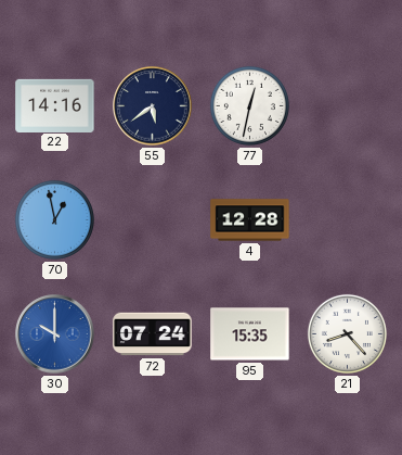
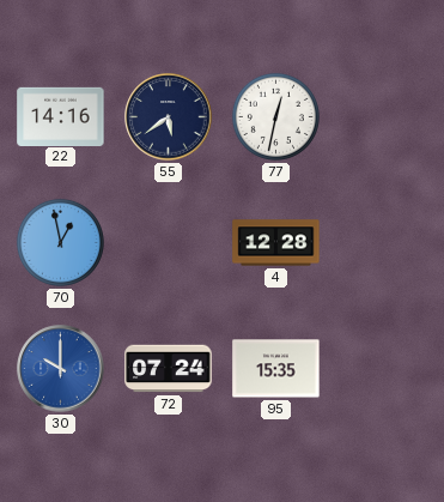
21: 8:23 -> none (347, 333)
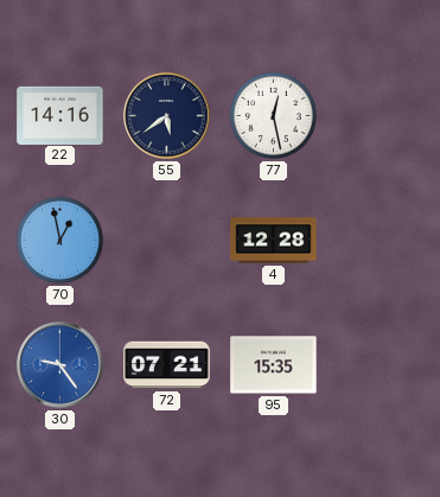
77: 12:32 -> 12:28 (273, 115)
30: 10:00 -> 9:24 (60, 365)
72: 07:24 -> 07:21 (167, 365)
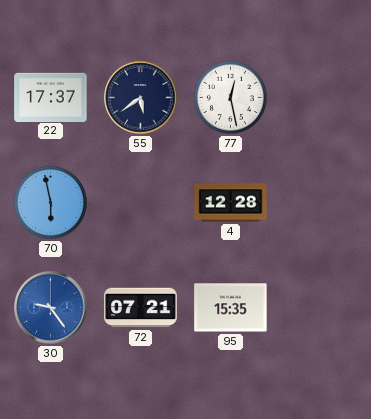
22: 14:16 -> 17:37 (51, 97)
70: 12:58 -> 5:58 (50, 202)
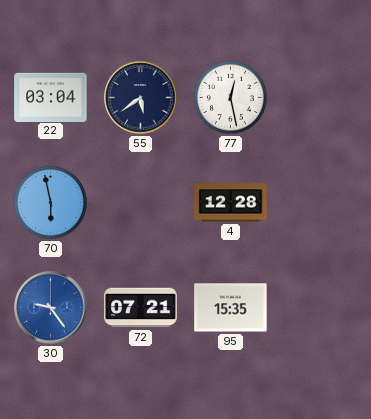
22: 17:37 -> 03:04 (51, 97)
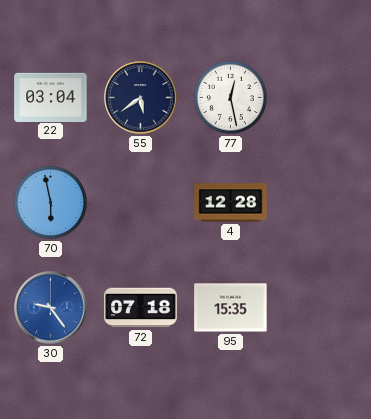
72: 07:21 -> 07:18 (141, 308)
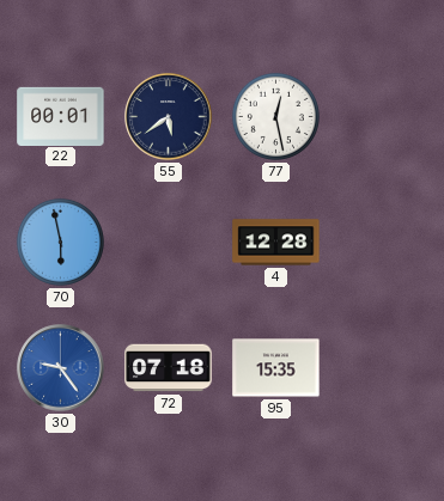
22: 03:04 -> 00:01 (61, 116)
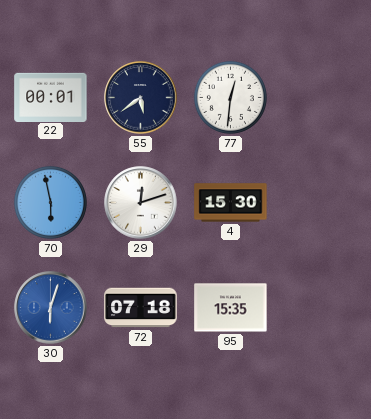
77: 12:28 -> 12:31 (230, 97)
29: none -> 12:12 (141, 203)
4: 12:28 -> 15:30 (231, 203)
30: 9:24 -> 6:03 (51, 308)
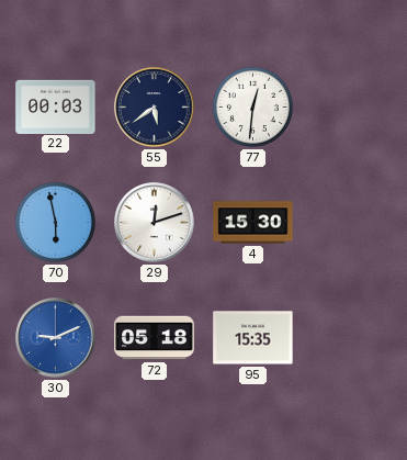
22: 00:01 -> 00:03 (56, 106)
30: 6:03 -> 9:11 (56, 338)
72: 07:18 -> 05:18 (155, 338)
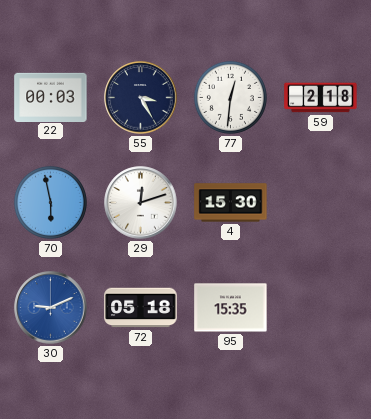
55: 5:39 -> 3:25 (141, 98)
59: none -> 2:18 (321, 98)
